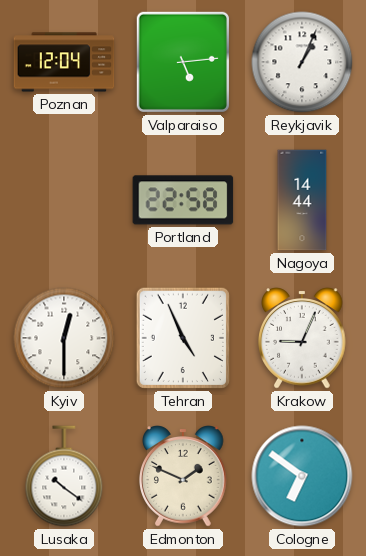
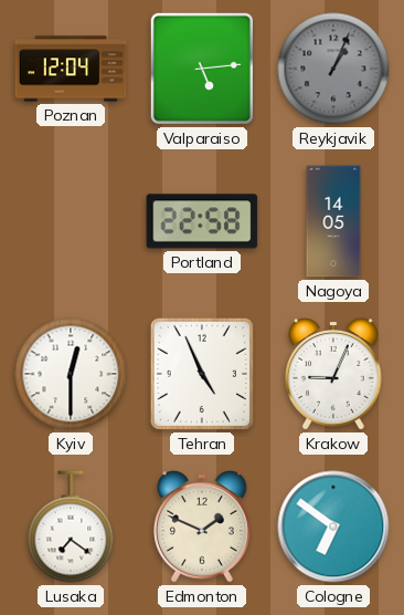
Reykjavik dial: white -> grey (333, 69)
Nagoya: 14:44 -> 14:05 (333, 221)
Lusaka: 10:21 -> 7:21 (71, 527)
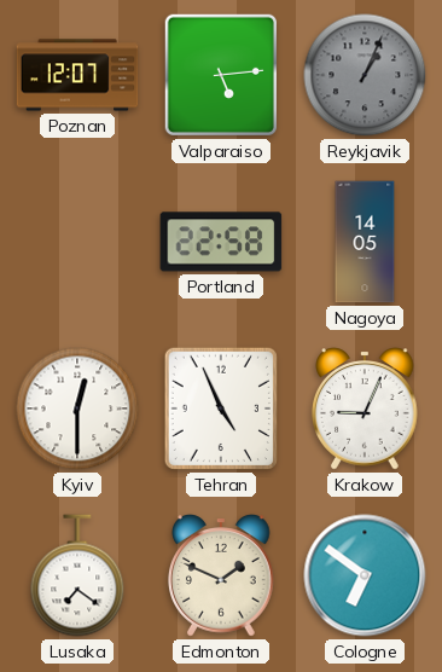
Poznan: 12:04 -> 12:07 (77, 75)
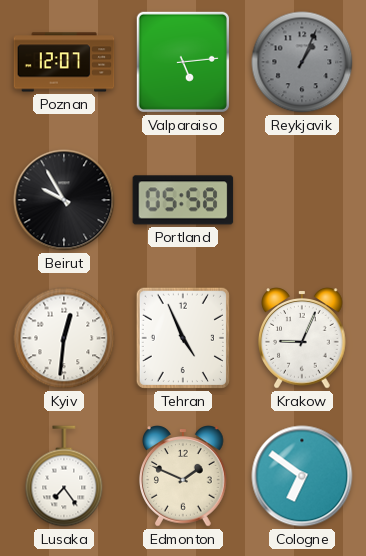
Beirut: none -> 9:55 (64, 200)
Portland: 22:58 -> 05:58 (183, 200)
Nagoya: 14:05 -> none (365, 242)
Kyiv: 12:30 -> 12:31 (64, 338)
Lusaka: 7:21 -> 7:24 (64, 476)
